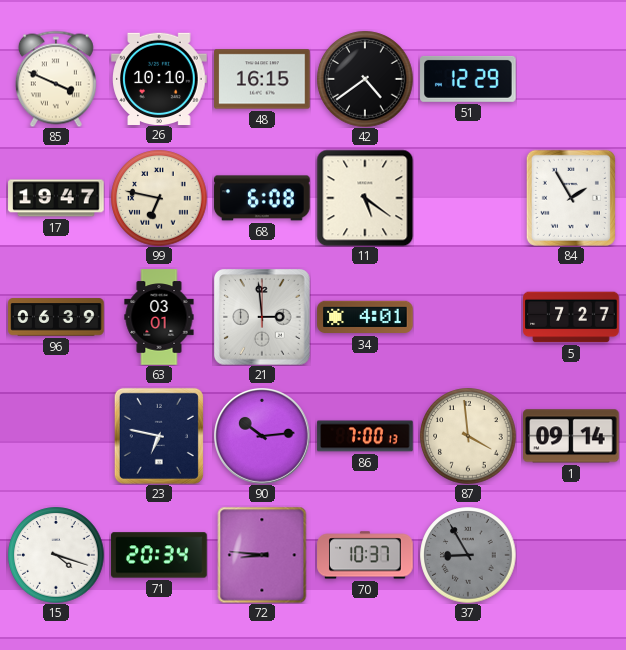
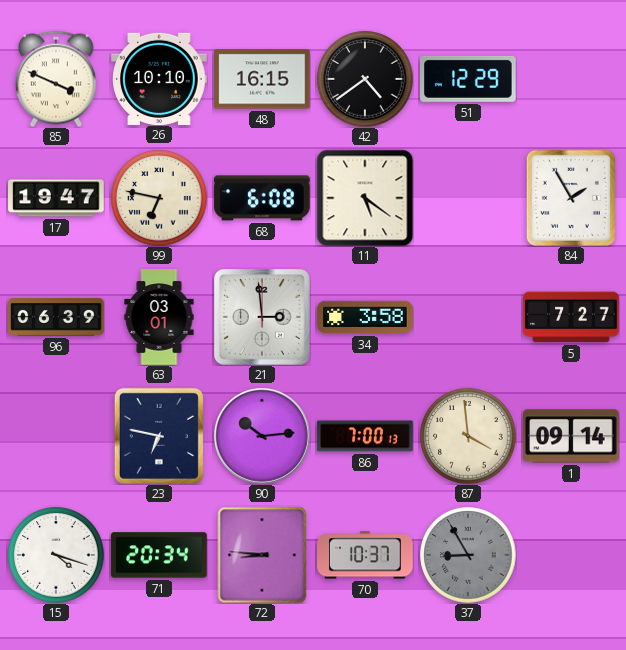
34: 4:01 -> 3:58 (365, 317)
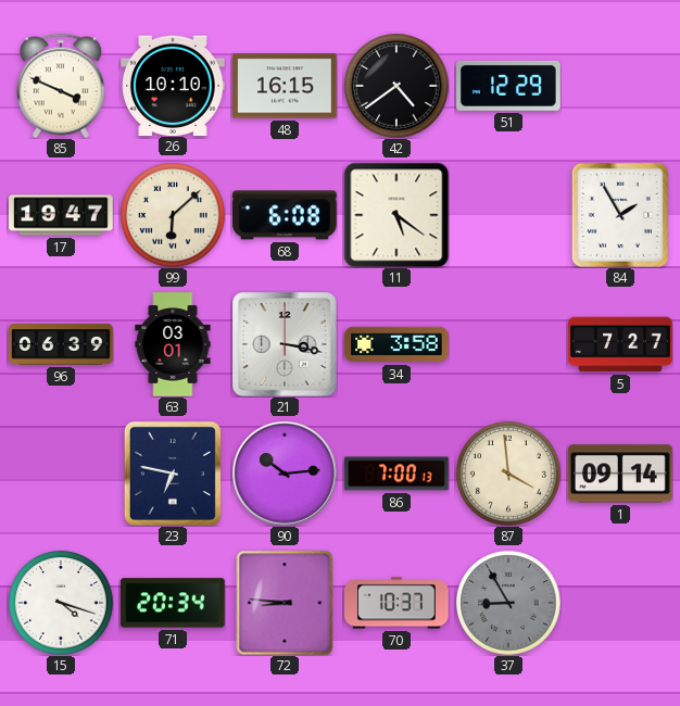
99: 6:47 -> 6:08 (173, 215)
21: 2:59 -> 3:17 (286, 345)
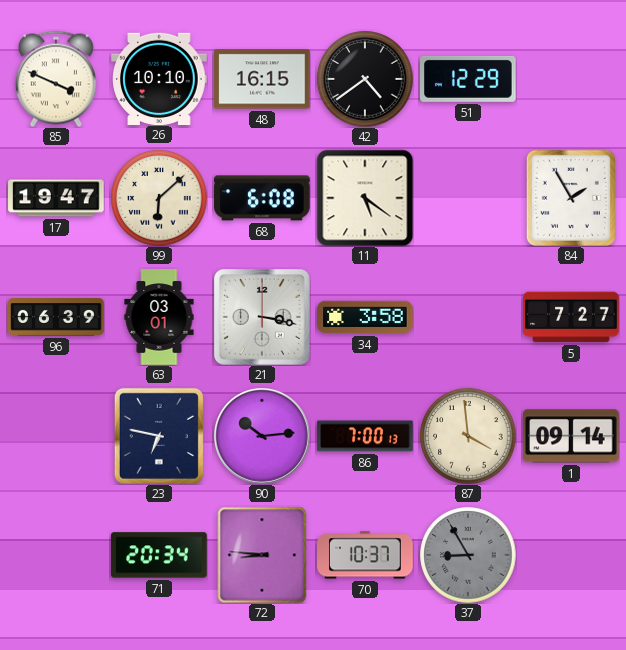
15: 4:18 -> none (61, 603)
